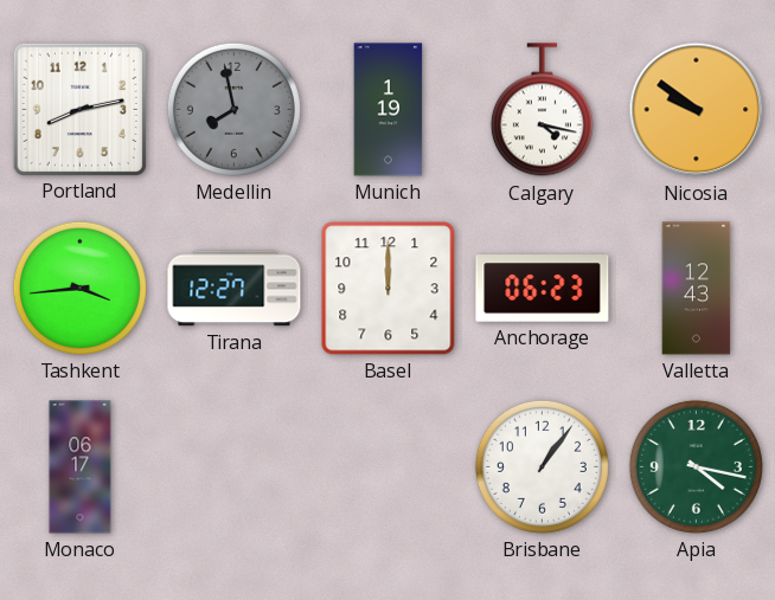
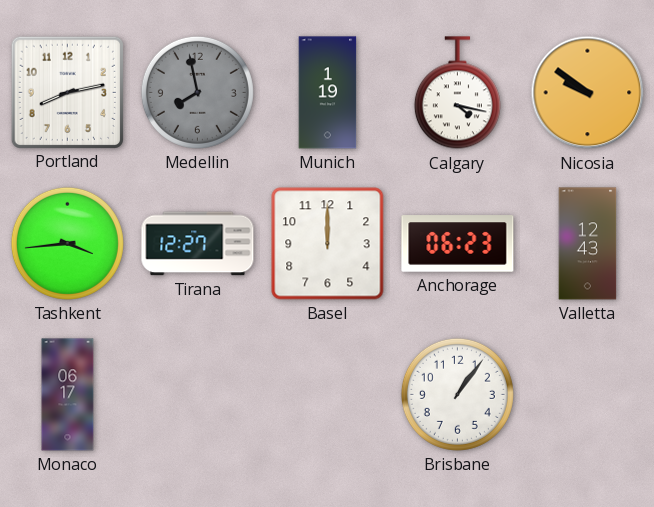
Apia: 4:17 -> none (696, 466)
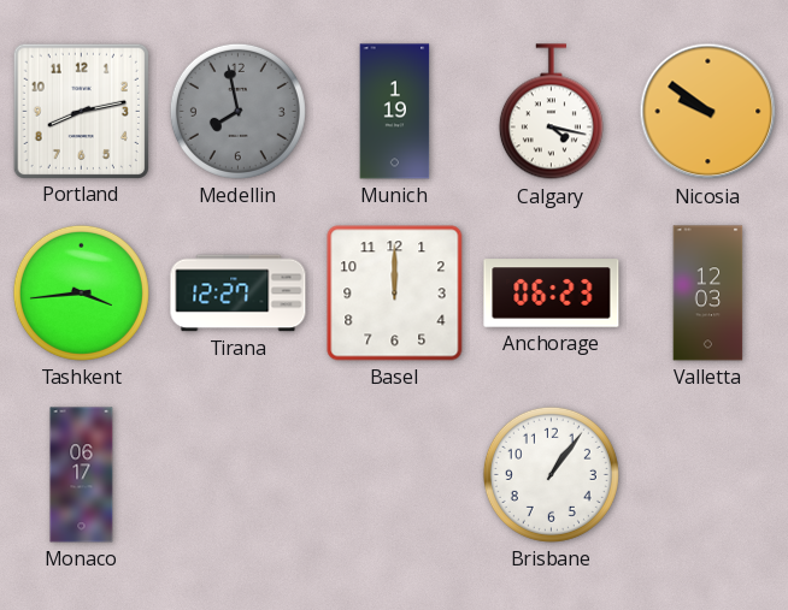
Valletta: 12:43 -> 12:03 (708, 294)
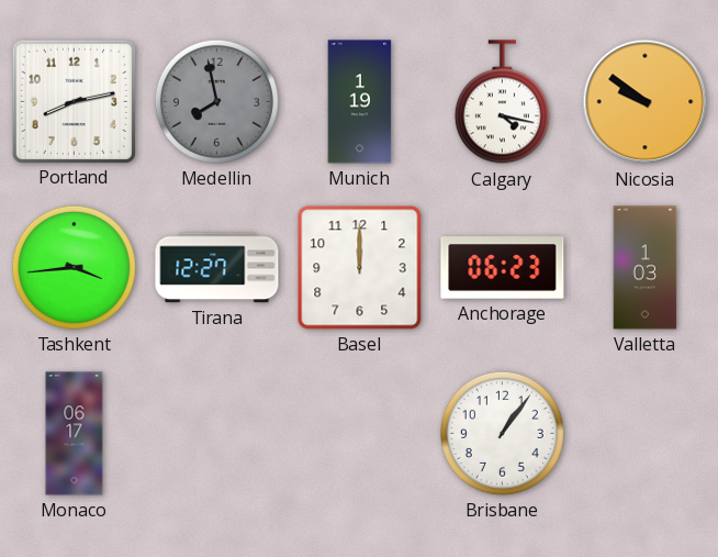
Valletta: 12:03 -> 1:03 (646, 268)
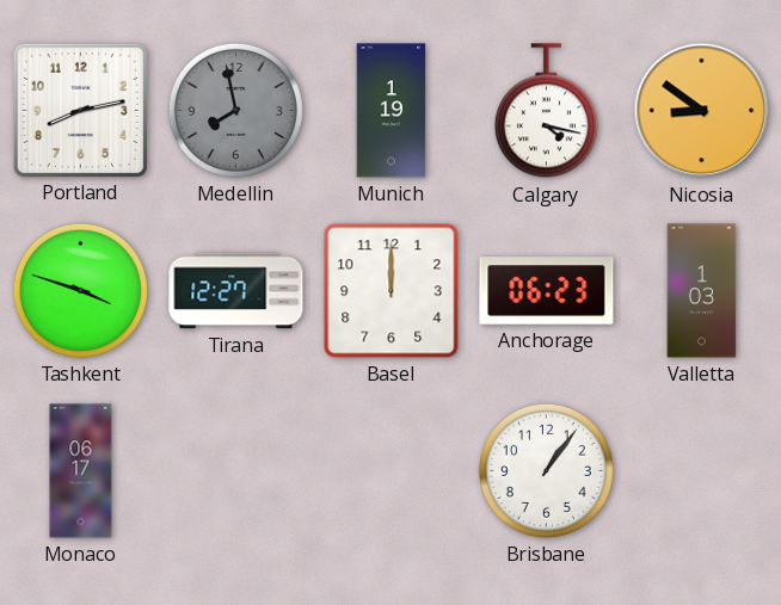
Nicosia: 9:51 -> 8:51 (702, 111)
Tashkent: 3:44 -> 3:48 (80, 290)
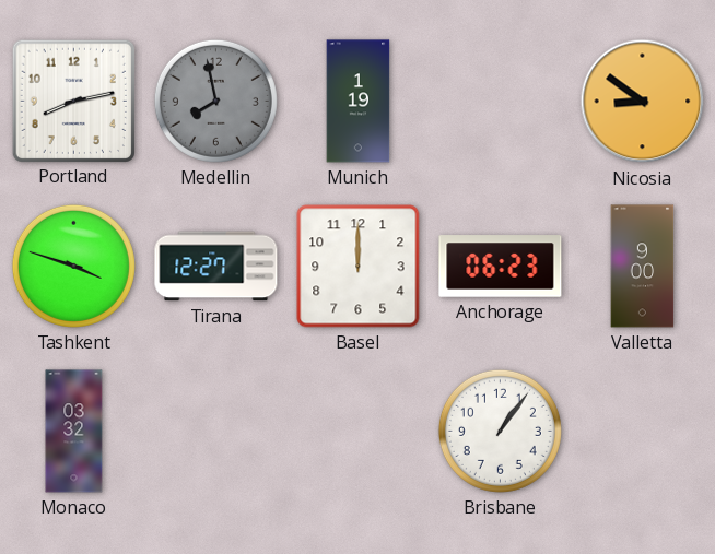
Calgary: 4:17 -> none (546, 111)
Valletta: 1:03 -> 9:00 (643, 267)
Monaco: 06:17 -> 03:32 (74, 432)
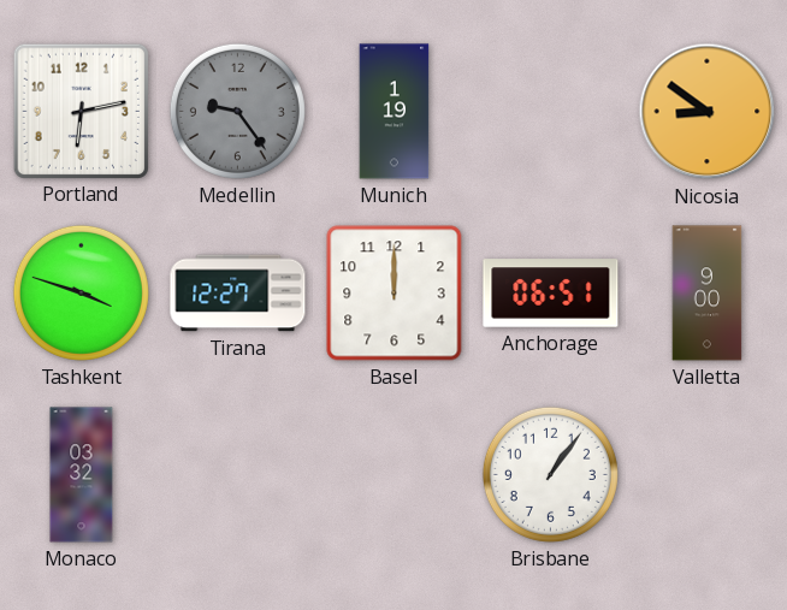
Portland: 8:13 -> 6:13 (81, 111)
Medellin: 7:58 -> 9:24 (237, 111)
Anchorage: 06:23 -> 06:51 (551, 294)
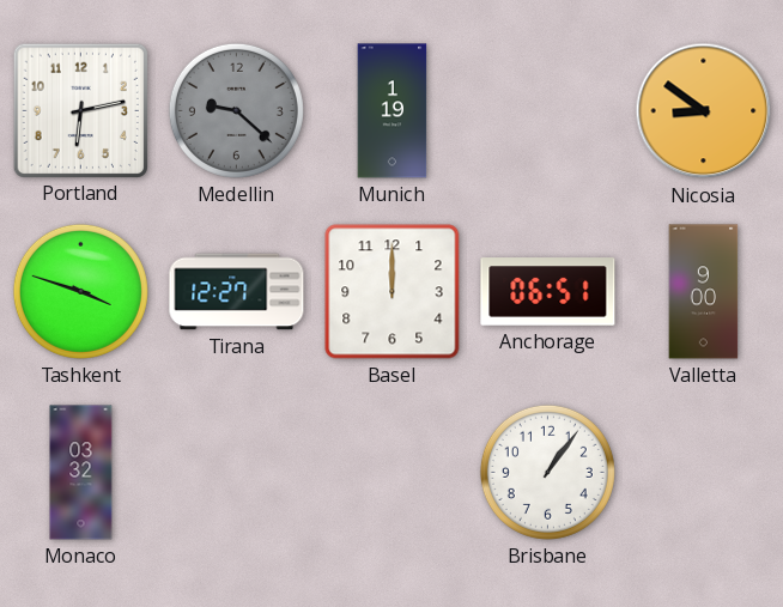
Medellin: 9:24 -> 9:22 (236, 110)
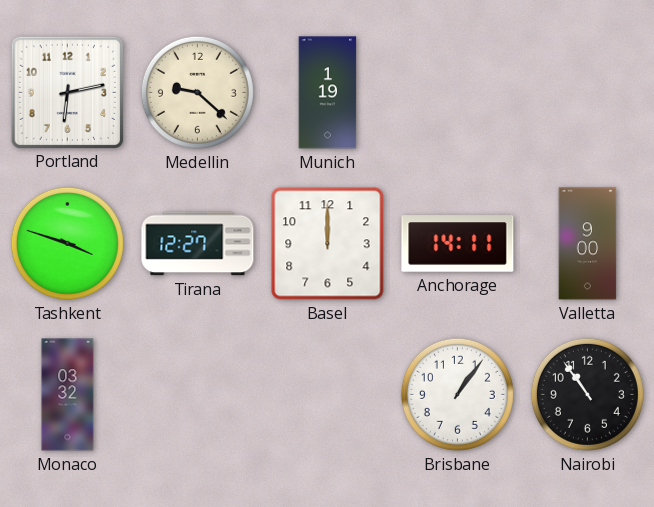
Medellin dial: grey -> cream (197, 92)
Nicosia: 8:51 -> none (704, 111)
Anchorage: 06:51 -> 14:11 (458, 244)
Nairobi: none -> 10:54 (587, 394)
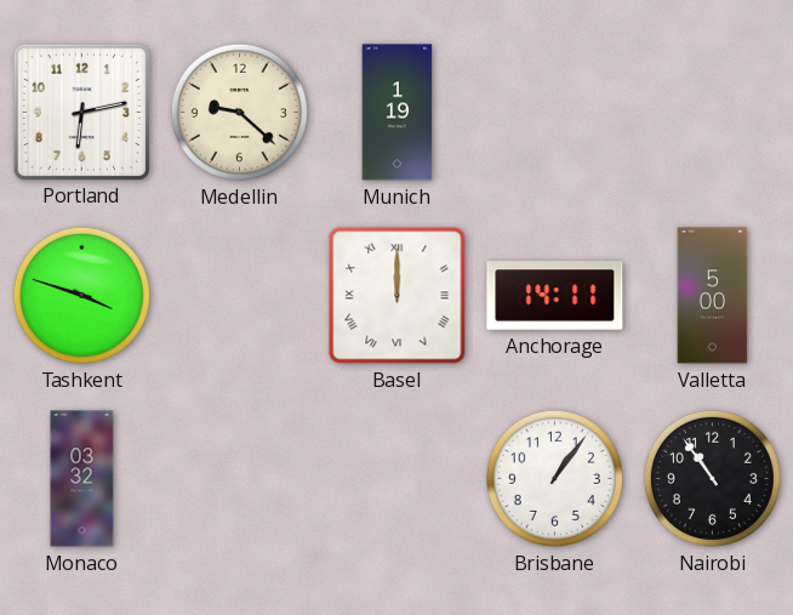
Tirana: 12:27 -> none (198, 244)
Basel numerals: Arabic -> Roman (398, 296)
Valletta: 9:00 -> 5:00 (713, 296)
